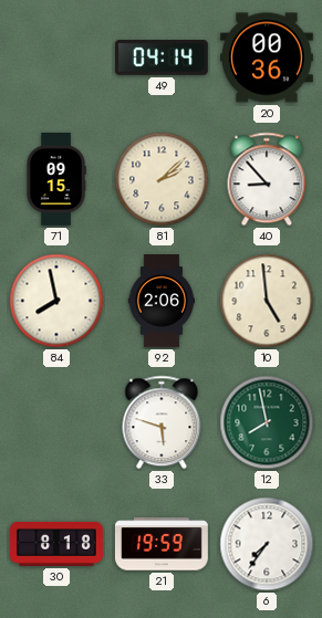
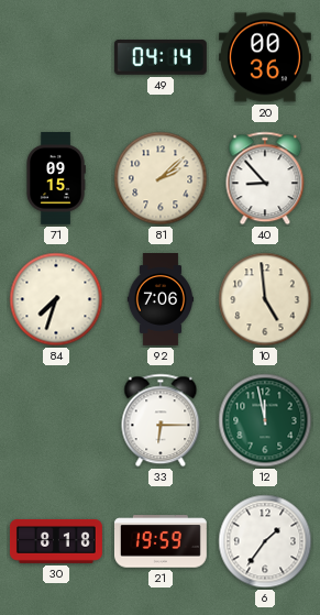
84: 7:58 -> 7:33 (56, 299)
92: 2:06 -> 7:06 (161, 300)
33: 5:48 -> 6:15 (161, 420)
12: 7:58 -> 11:58 (265, 420)
6: 7:36 -> 1:36 (265, 541)
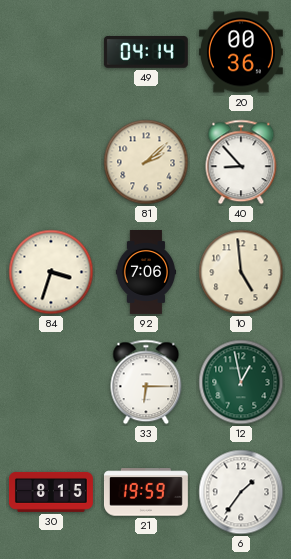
71: 09:15 -> none (56, 178)
84: 7:33 -> 3:33 (51, 272)
12: 11:58 -> 12:58 (241, 382)
30: 8:18 -> 8:15 (51, 492)
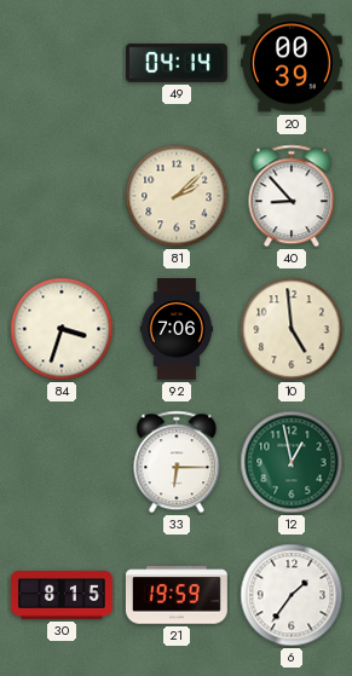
20: 00:36 -> 00:39 (292, 63)
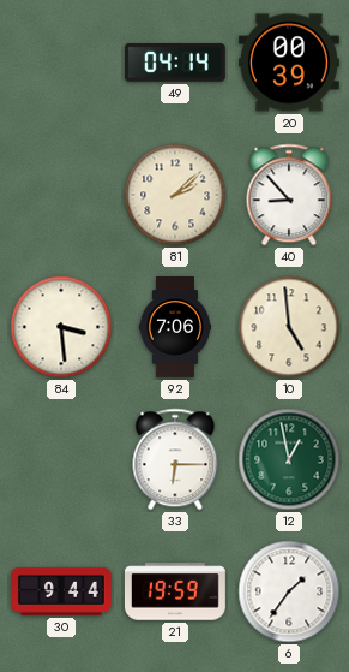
84: 3:33 -> 3:29 (61, 327)
30: 8:15 -> 9:44 (61, 591)
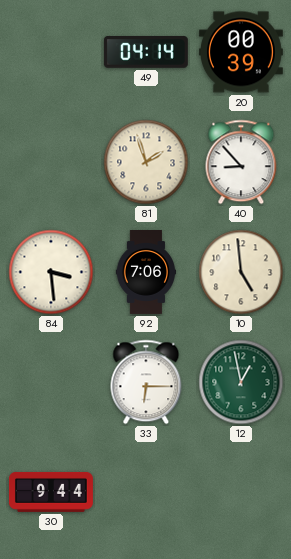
81: 2:08 -> 1:57 (146, 162)
21: 19:59 -> none (175, 591)
6: 1:36 -> none (289, 591)
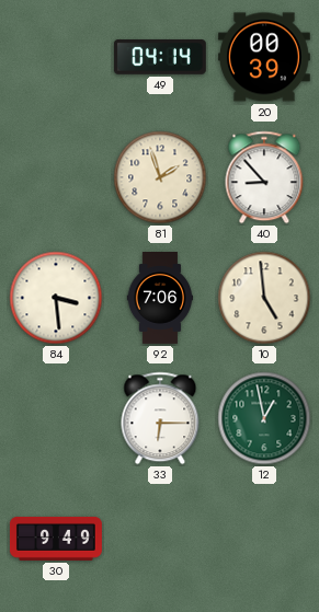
30: 9:44 -> 9:49 (56, 539)
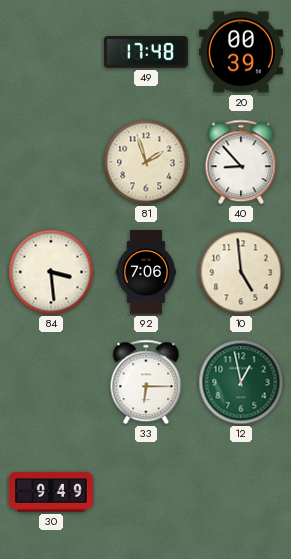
49: 04:14 -> 17:48 (146, 53)
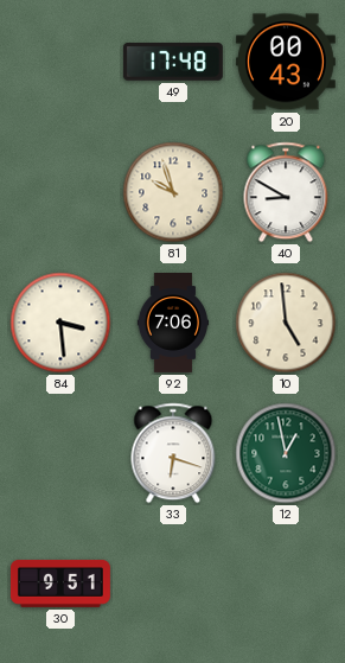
20: 00:39 -> 00:43 (286, 62)
81: 1:57 -> 9:57 (173, 192)
40: 8:53 -> 8:50 (286, 192)
33: 6:15 -> 6:18 (173, 453)
30: 9:49 -> 9:51 (60, 584)
